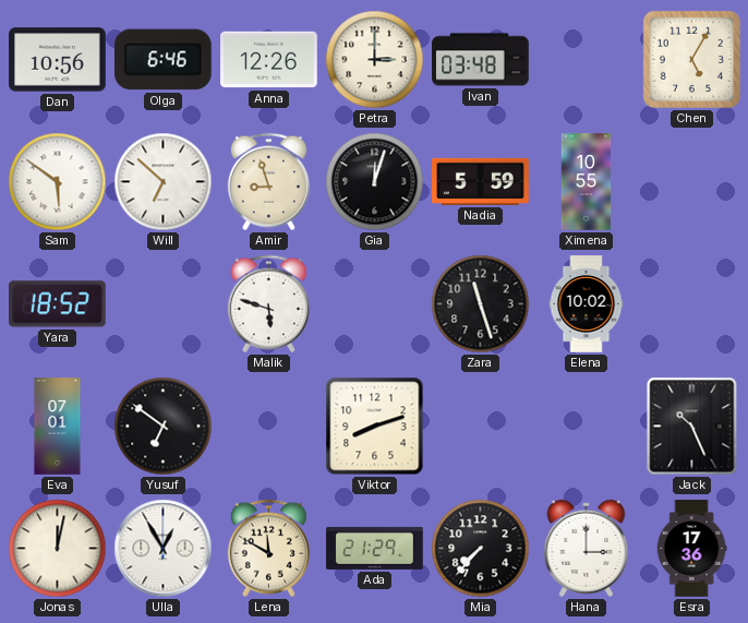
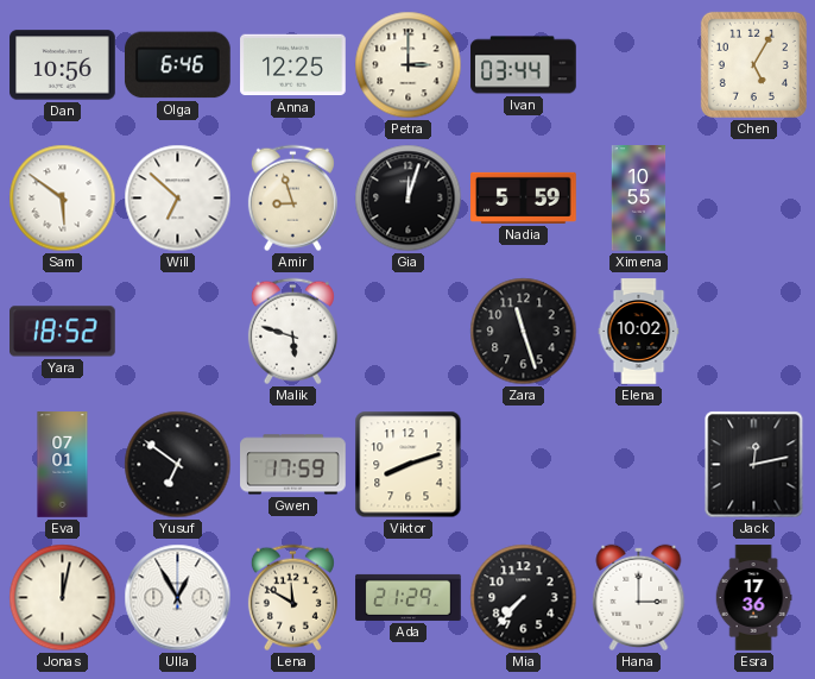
Anna: 12:26 -> 12:25 (293, 65)
Ivan: 03:48 -> 03:44 (524, 65)
Gwen: none -> 17:59 (293, 465)
Jack: 10:26 -> 12:13 (754, 465)
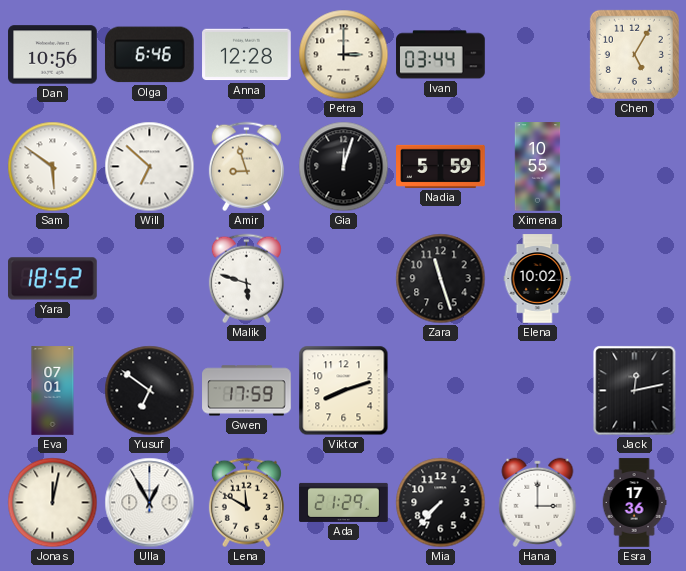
Anna: 12:25 -> 12:28 (247, 55)
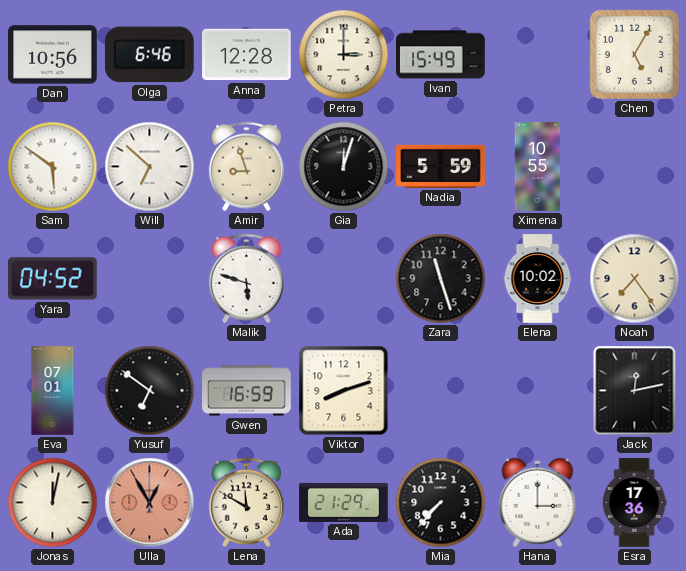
Ivan: 03:44 -> 15:49 (441, 55)
Yara: 18:52 -> 04:52 (53, 279)
Noah: none -> 7:24 (635, 279)
Gwen: 17:59 -> 16:59 (247, 391)
Ulla dial: white -> salmon (150, 503)
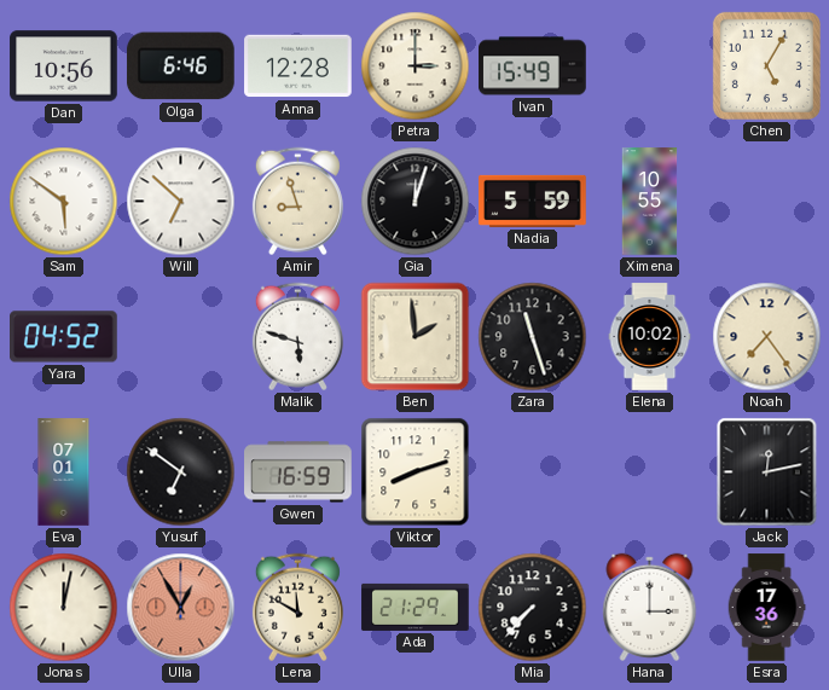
Ben: none -> 1:59 (416, 337)
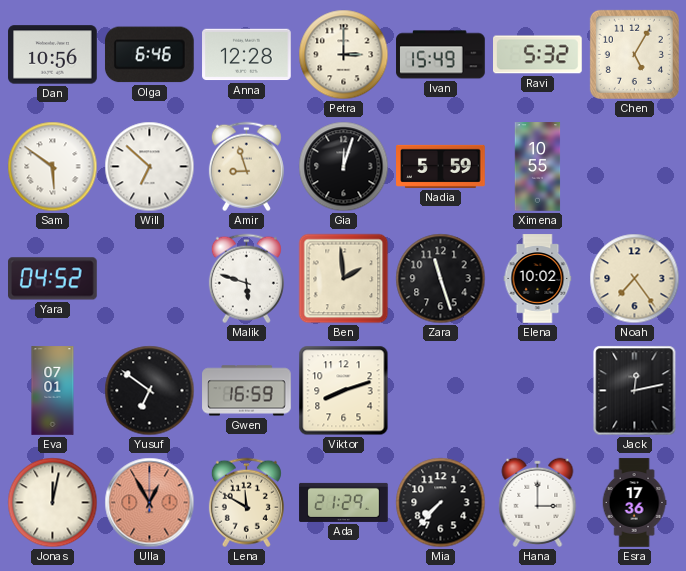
Ravi: none -> 5:32 (538, 55)
